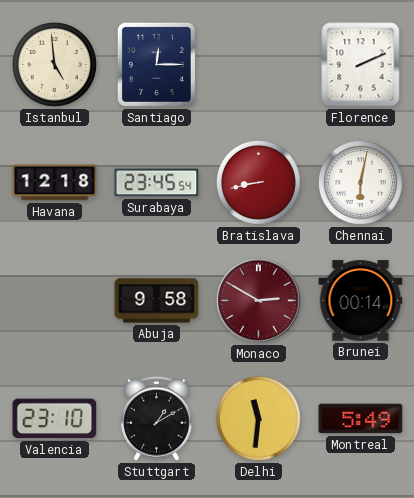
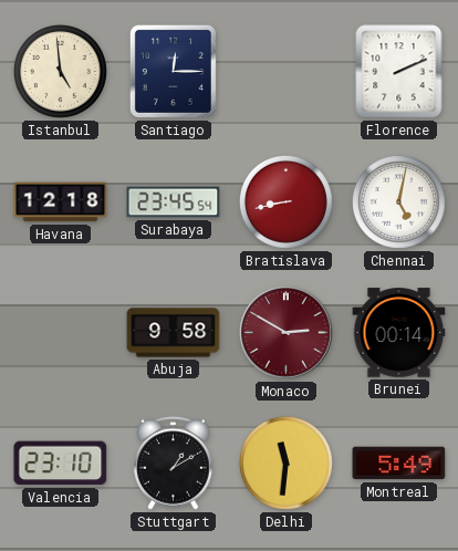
Chennai: 6:02 -> 5:02 (398, 201)
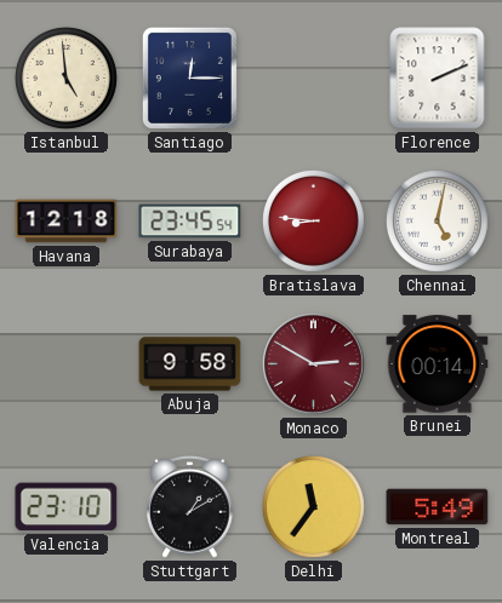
Bratislava: 8:43 -> 8:46 (313, 220)
Delhi: 11:31 -> 11:36 (313, 506)
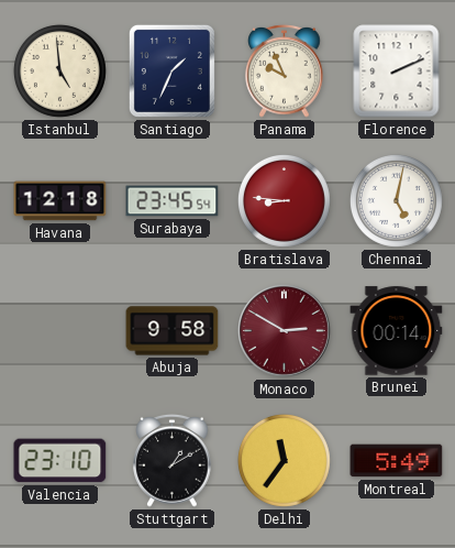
Santiago: 12:15 -> 1:34 (171, 70)
Panama: none -> 9:56 (285, 70)
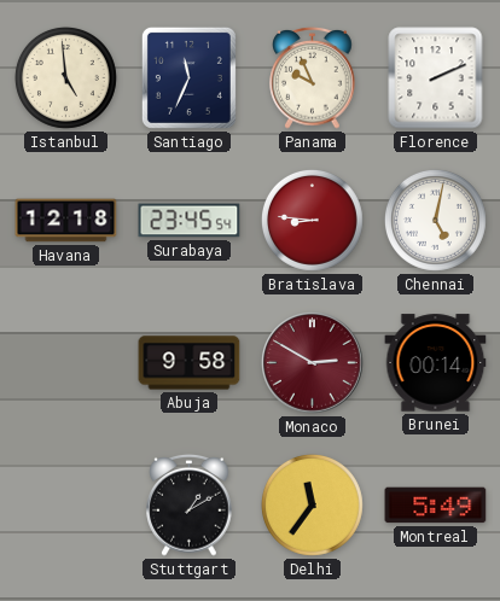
Santiago: 1:34 -> 11:34 (188, 77)
Valencia: 23:10 -> none (60, 461)
